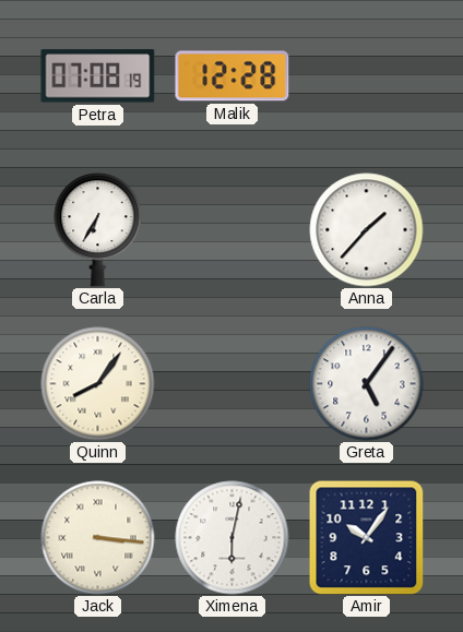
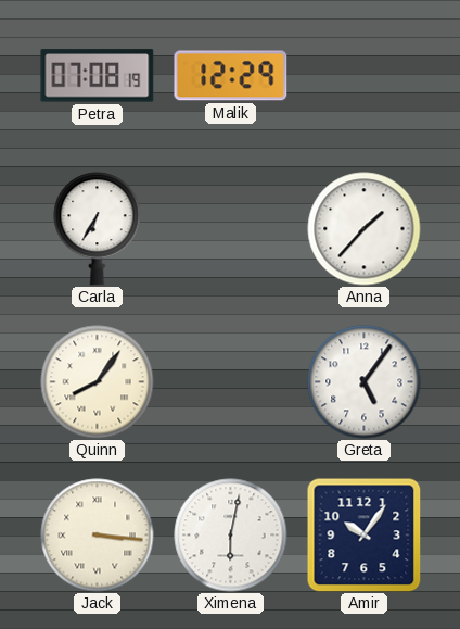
Malik: 12:28 -> 12:29 (231, 76)
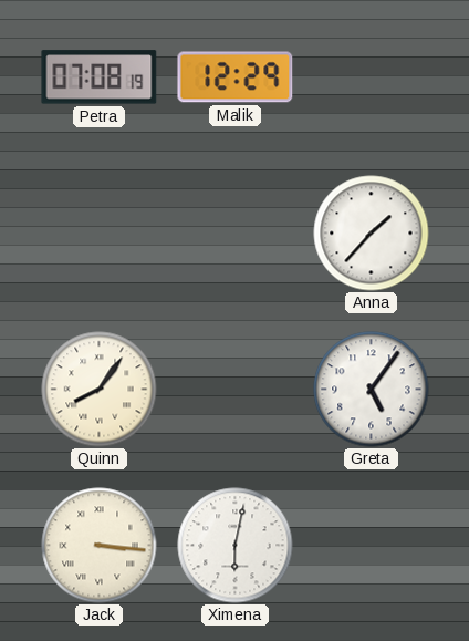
Carla: 6:35 -> none (98, 229)
Amir: 10:06 -> none (363, 534)
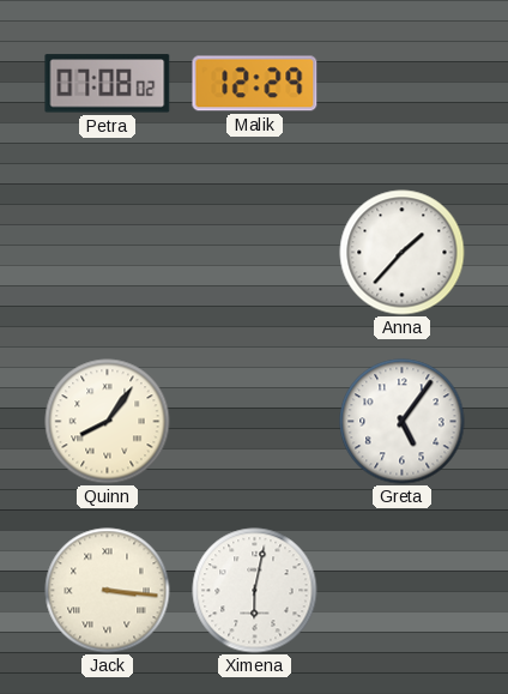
Petra: 07:08:19 -> 07:08:02 (108, 84)
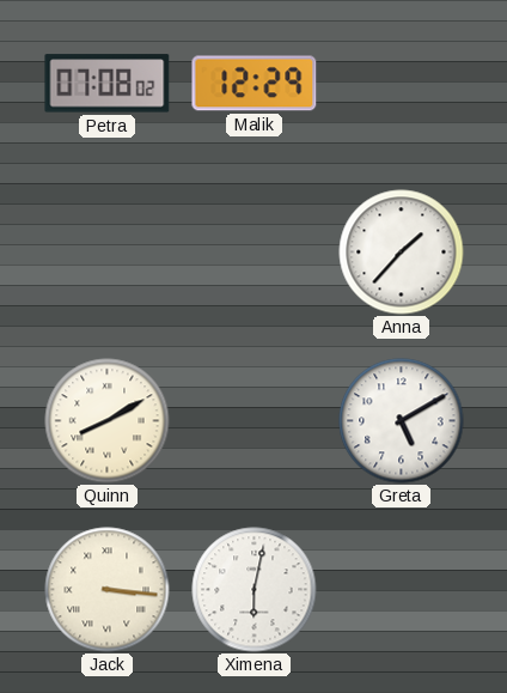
Quinn: 8:06 -> 8:10 (108, 421)
Greta: 5:06 -> 5:10 (402, 421)
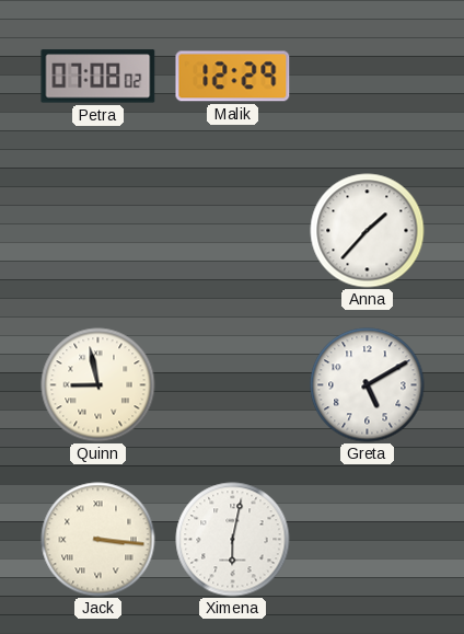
Quinn: 8:10 -> 8:58 (98, 385)
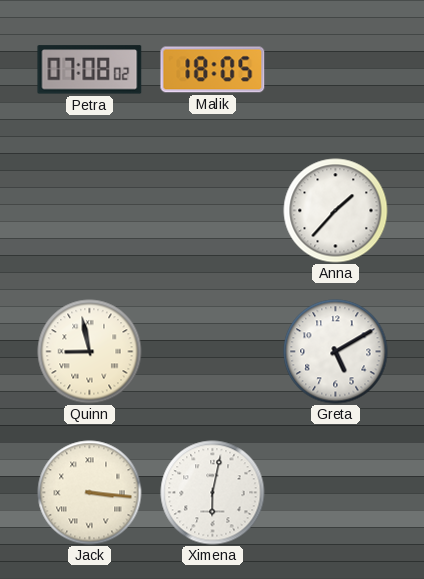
Malik: 12:29 -> 18:05 (213, 70)
